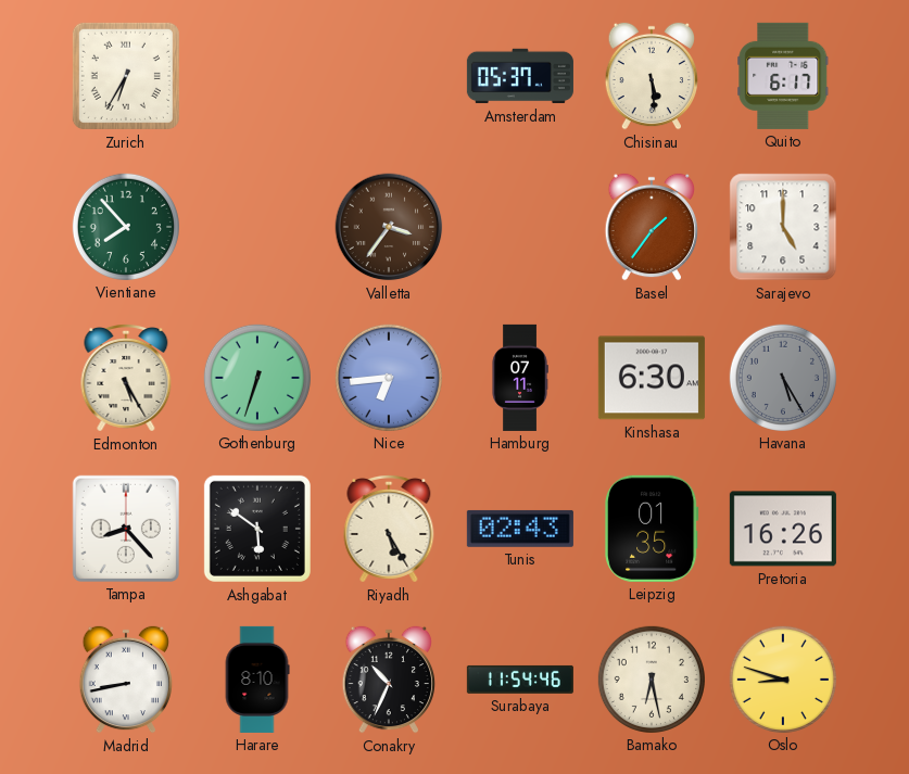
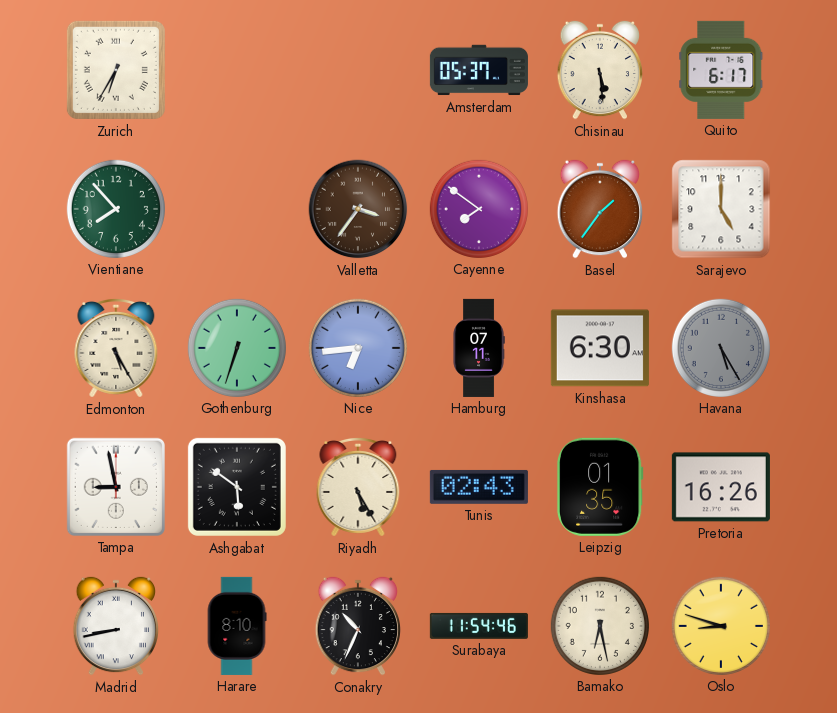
Cayenne: none -> 7:51 (479, 209)
Tampa: 8:23 -> 8:58 (116, 487)
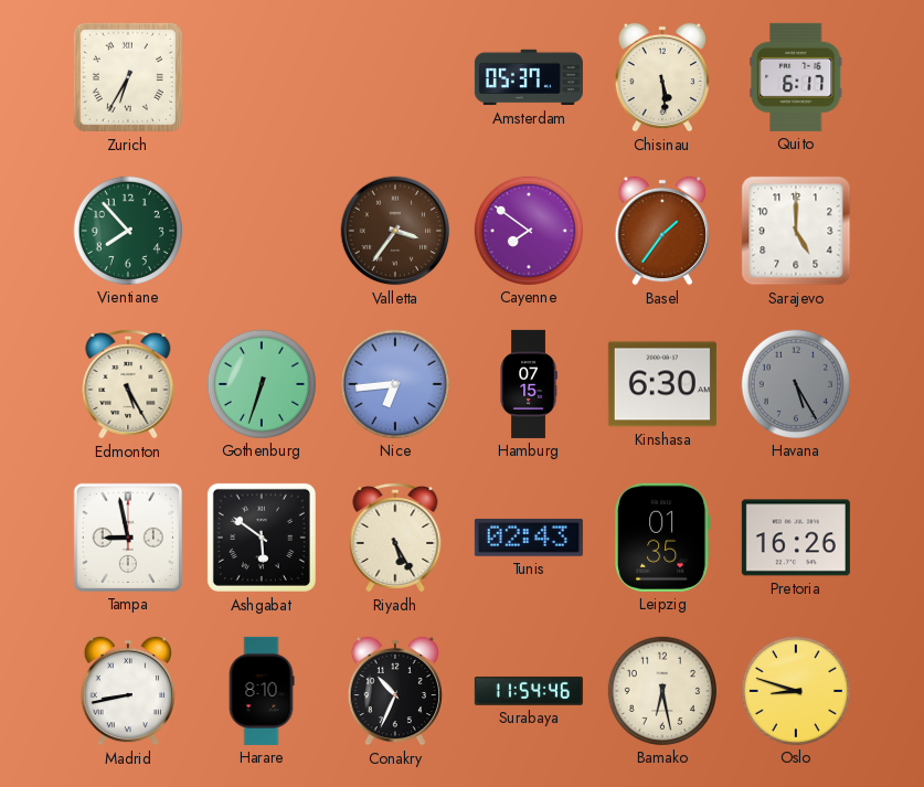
Hamburg: 07:11 -> 07:15 (529, 384)
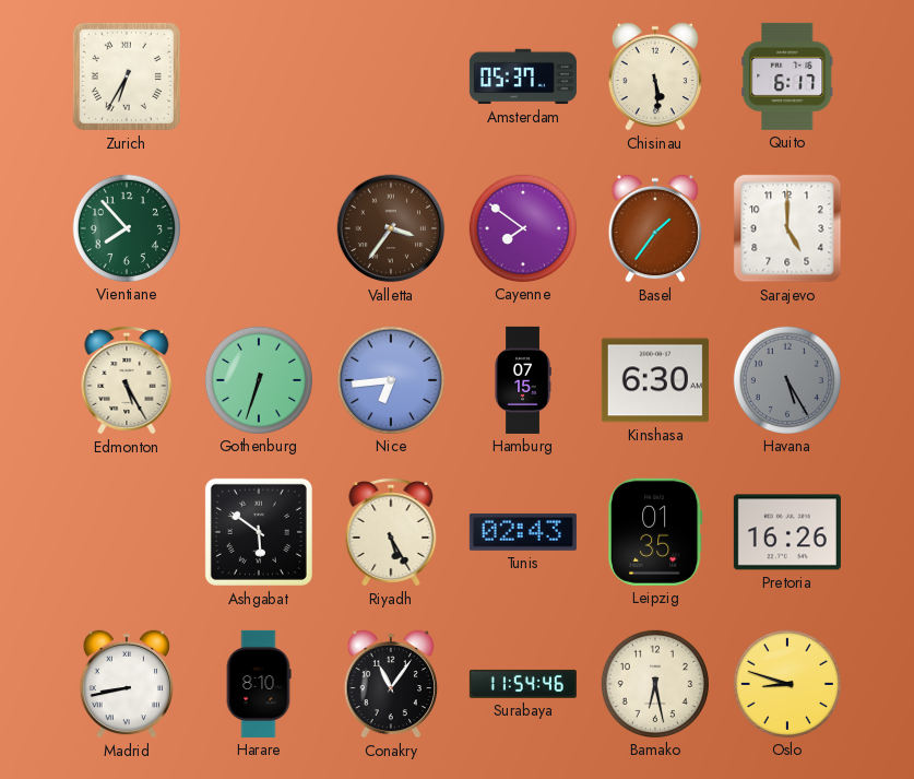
Tampa: 8:58 -> none (128, 538)
Conakry: 10:34 -> 11:06 (391, 684)
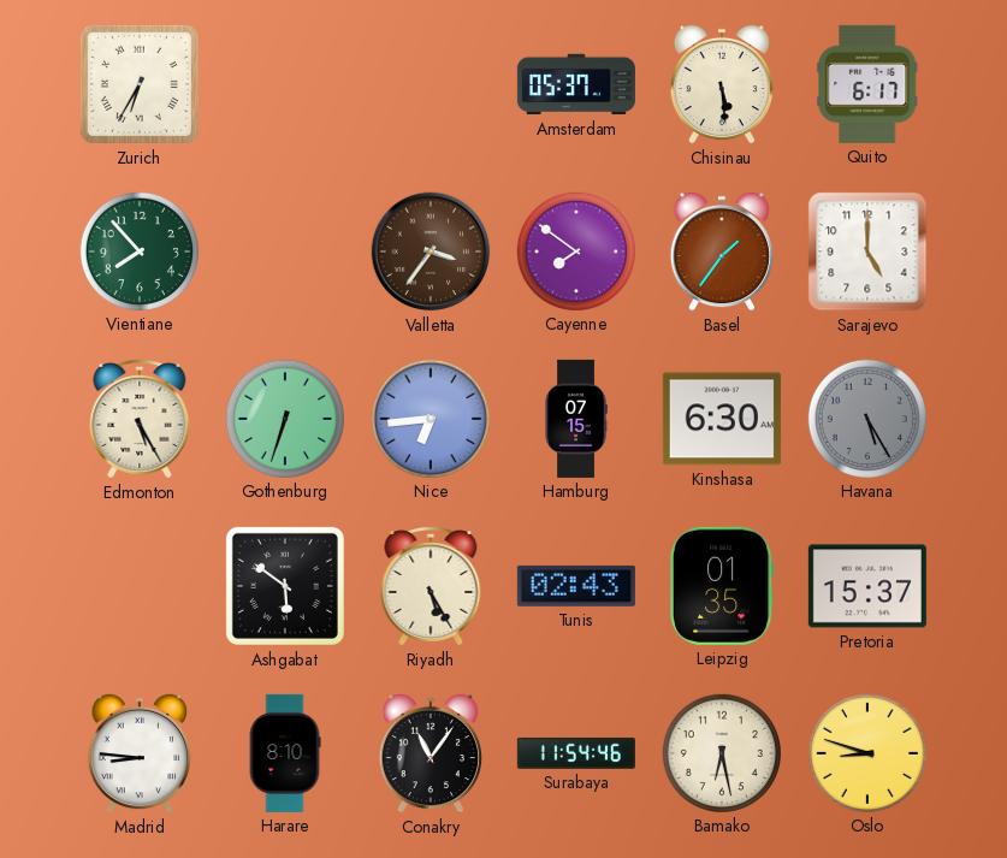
Pretoria: 16:26 -> 15:37 (867, 586)
Madrid: 8:43 -> 8:46 (140, 753)
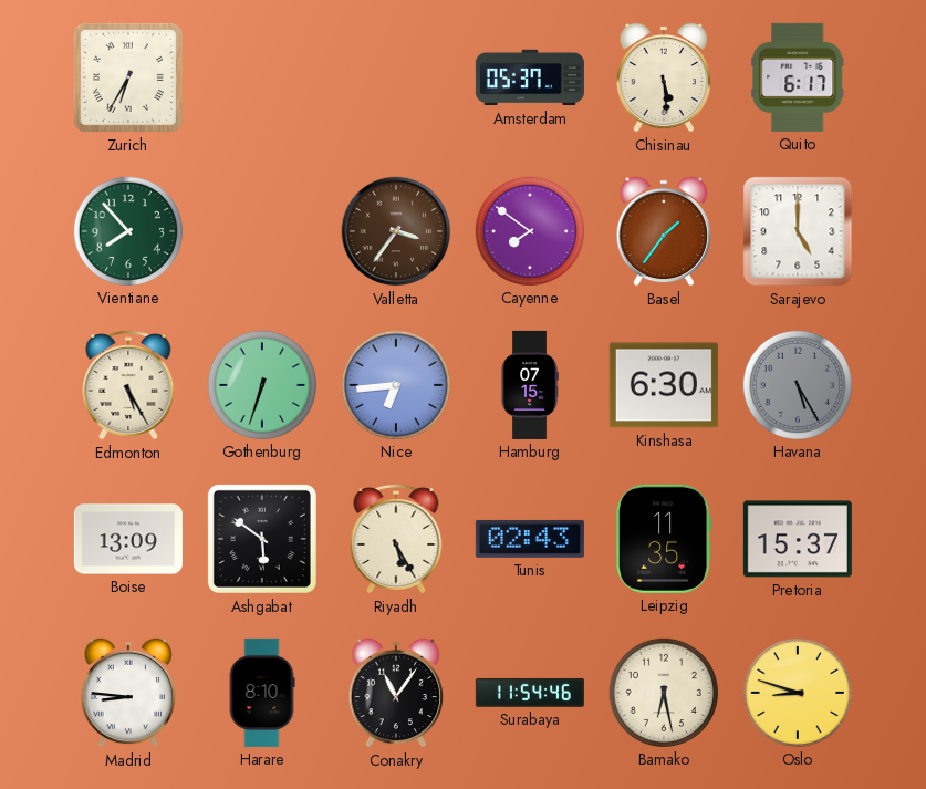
Boise: none -> 13:09 (128, 539)
Leipzig: 01:35 -> 11:35 (664, 539)
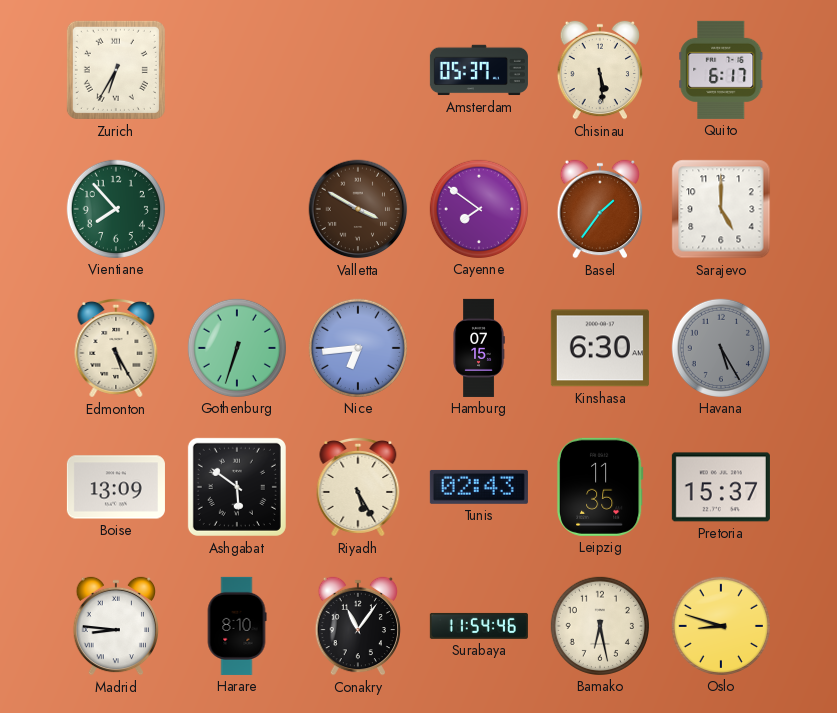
Valletta: 3:36 -> 3:50 (358, 209)
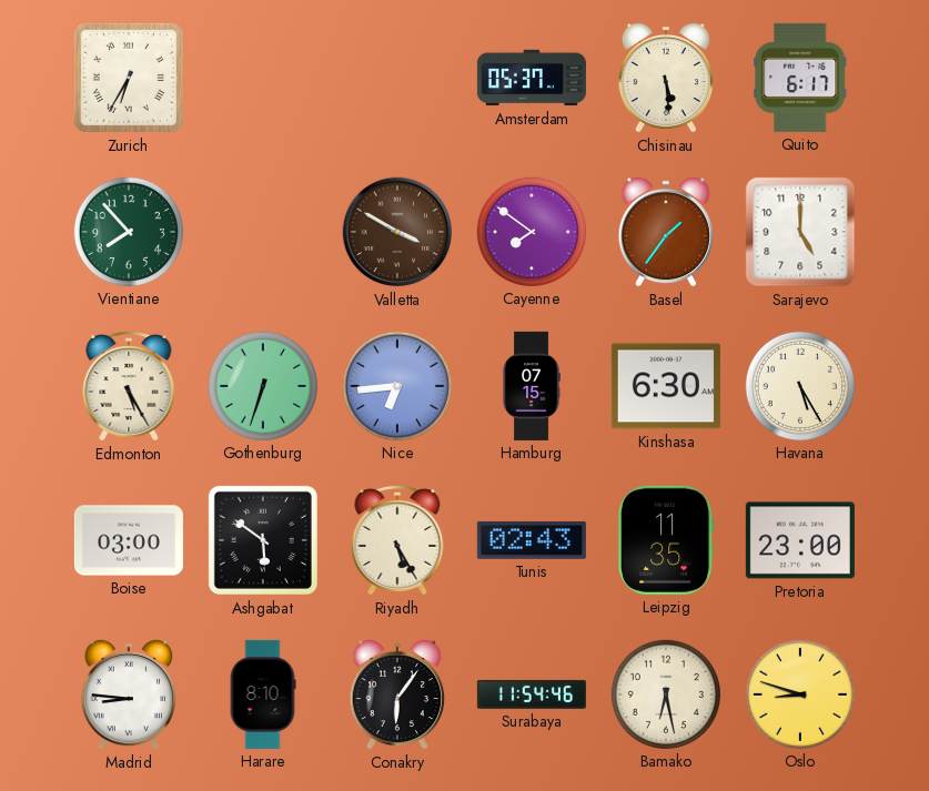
Havana dial: grey -> cream (800, 386)
Boise: 13:09 -> 03:00 (129, 540)
Pretoria: 15:37 -> 23:00 (800, 540)
Conakry: 11:06 -> 6:06 (397, 694)
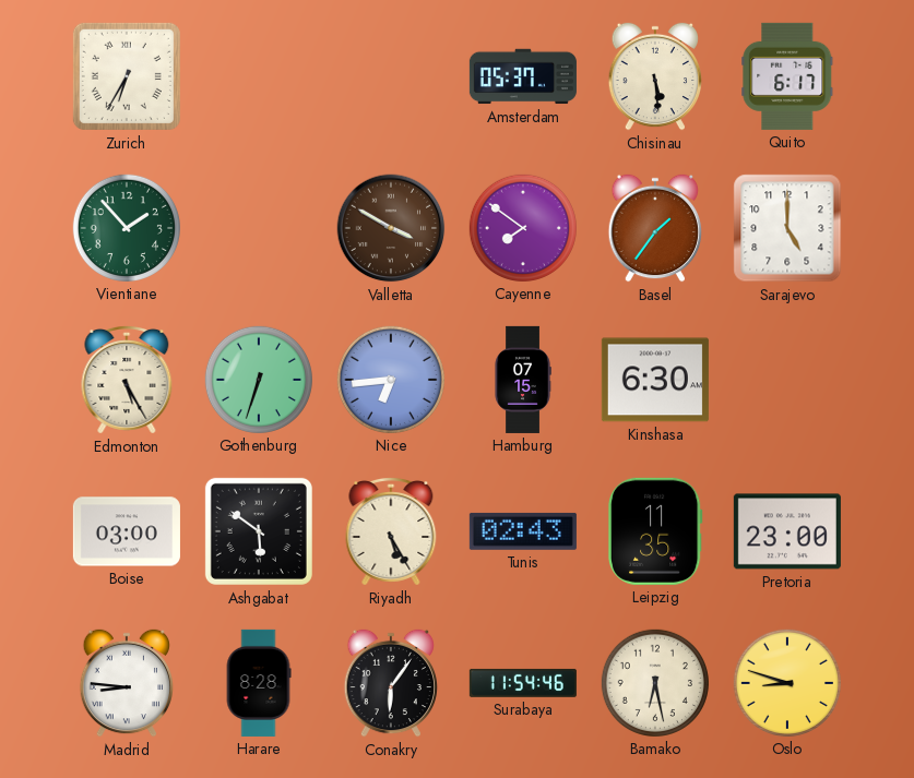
Vientiane: 7:53 -> 1:53 (127, 228)
Havana: 5:25 -> none (800, 386)
Harare: 8:10 -> 8:28 (259, 683)
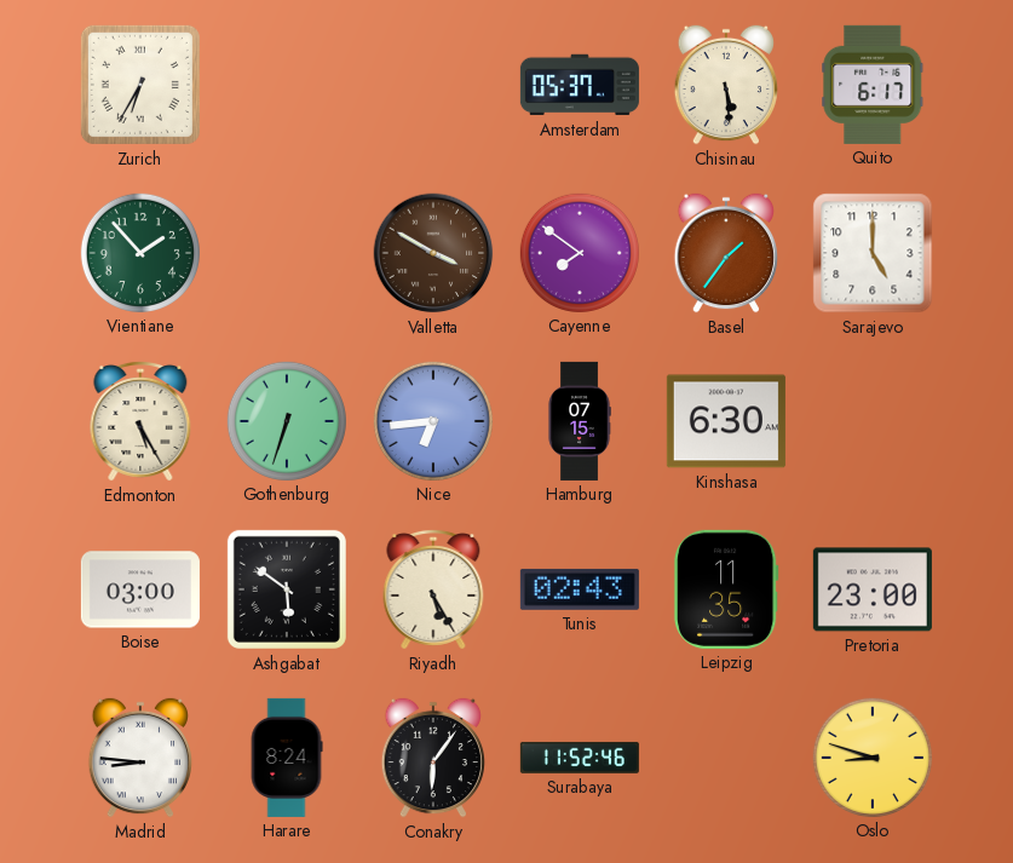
Harare: 8:28 -> 8:24 (287, 758)
Surabaya: 11:54 -> 11:52 (580, 758)
Bamako: 6:28 -> none (655, 683)
